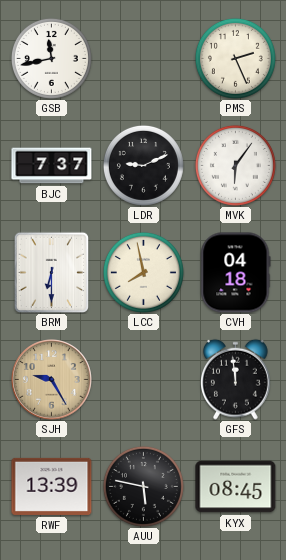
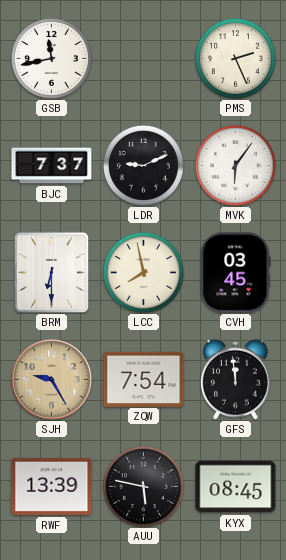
CVH: 04:18 -> 03:45 (236, 273)
ZQW: none -> 7:54 (144, 379)
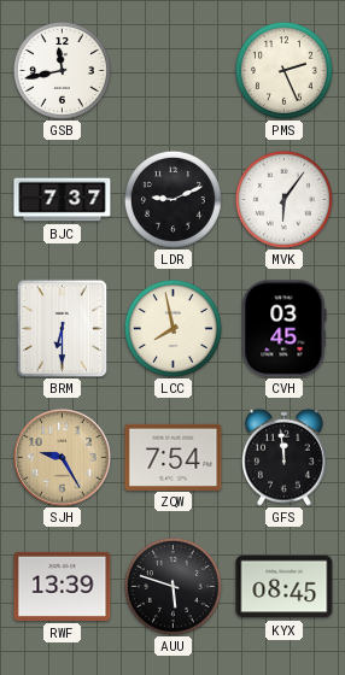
AUU: 5:47 -> 5:48 (172, 586)
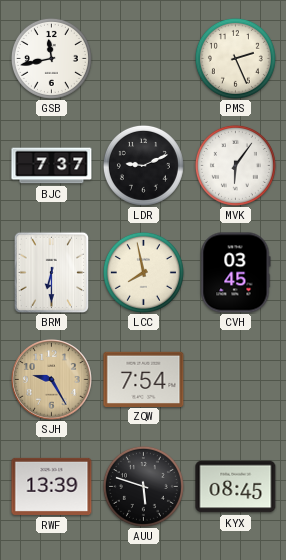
GFS: 11:59 -> none (285, 457)
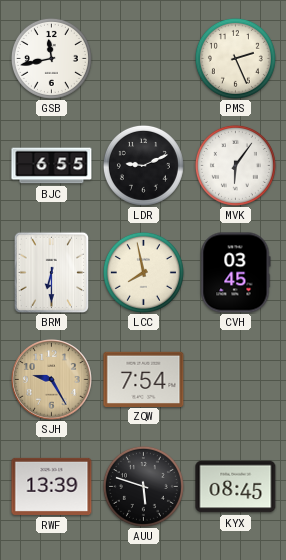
BJC: 7:37 -> 6:55 (52, 166)
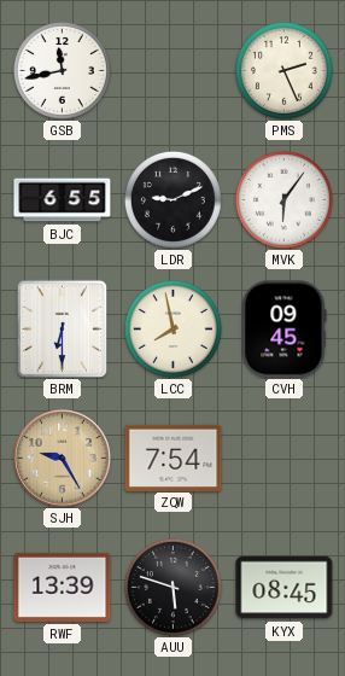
CVH: 03:45 -> 09:45 (285, 330)
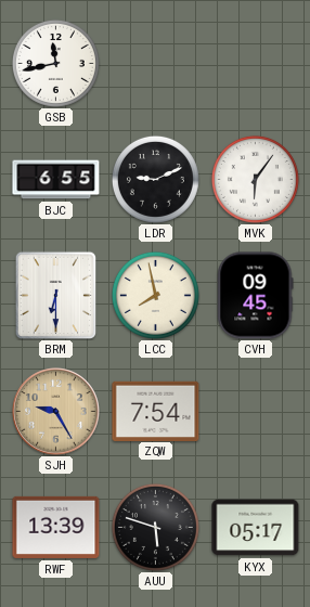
PMS: 2:26 -> none (283, 70)
KYX: 08:45 -> 05:17 (256, 528)
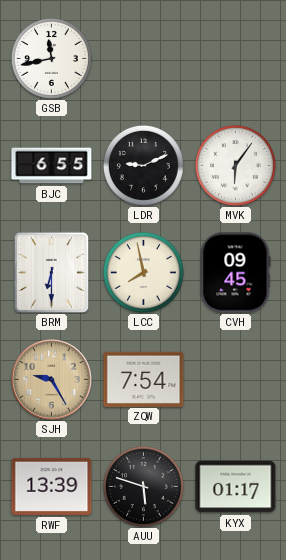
KYX: 05:17 -> 01:17 (236, 487)
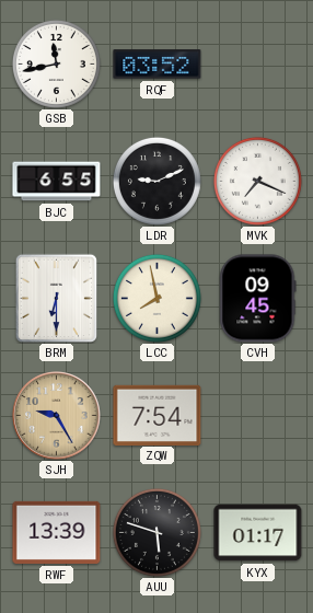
RQF: none -> 03:52 (158, 65)
MVK: 6:06 -> 7:19 (257, 181)
